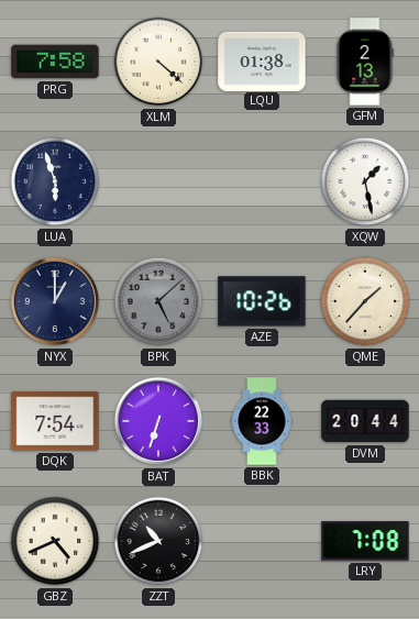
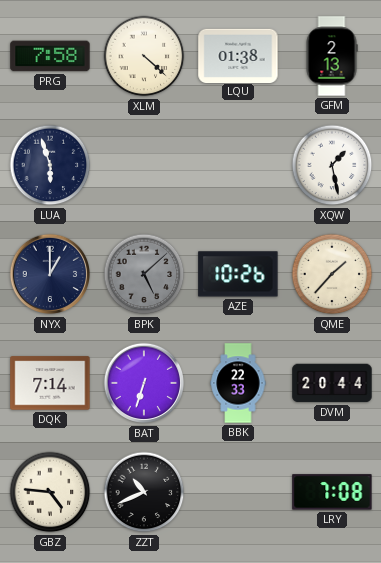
DQK: 7:54 -> 7:14 (50, 383)
GBZ: 4:41 -> 4:46 (50, 492)
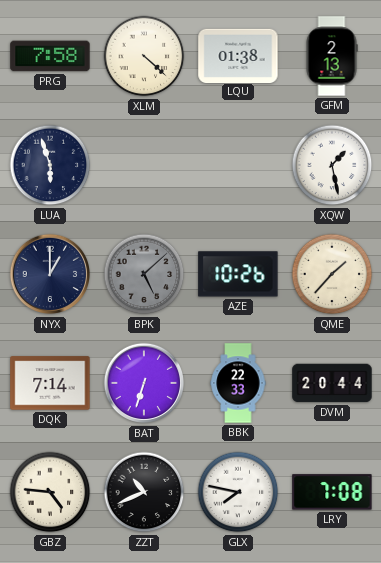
GLX: none -> 7:47 (238, 492)
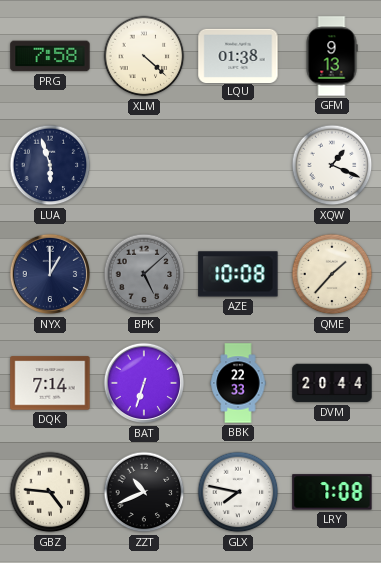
GFM: 2:13 -> 9:13 (332, 56)
XQW: 1:28 -> 1:19 (332, 165)
AZE: 10:26 -> 10:08 (238, 274)
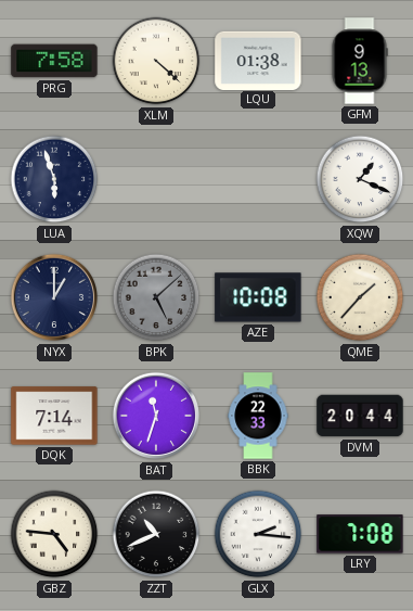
BAT: 6:33 -> 11:33 (156, 416)
GLX: 7:47 -> 2:16 (258, 534)
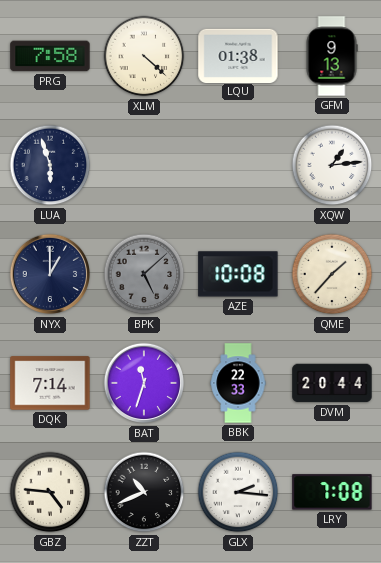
XQW: 1:19 -> 1:14 (332, 165)
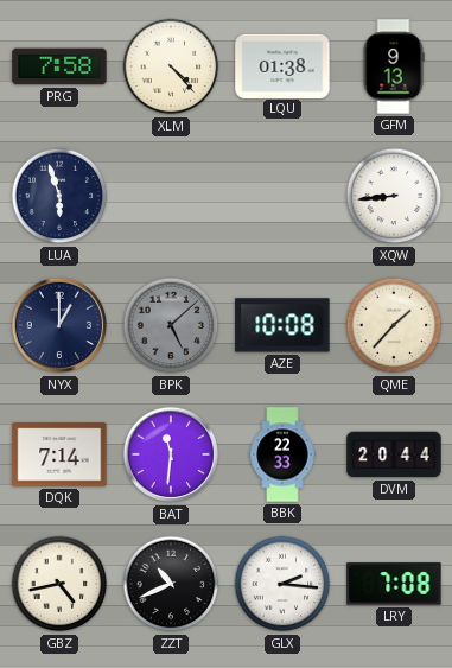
XLM: 4:22 -> 4:23 (171, 66)
XQW: 1:14 -> 8:44 (394, 196)
BAT: 11:33 -> 11:31 (171, 454)
GBZ: 4:46 -> 4:43 (59, 584)
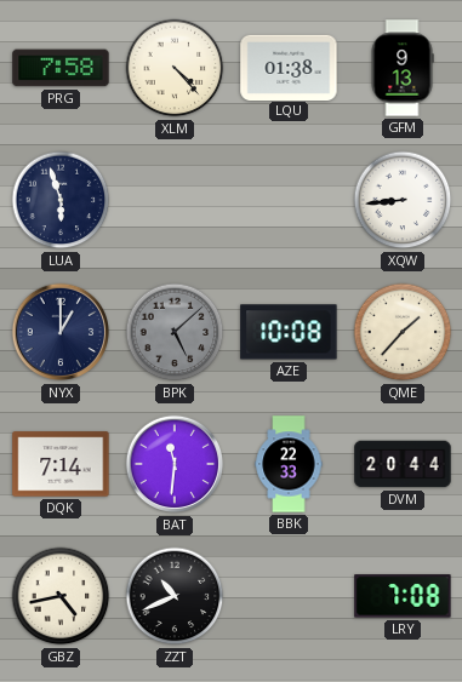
GLX: 2:16 -> none (282, 584)
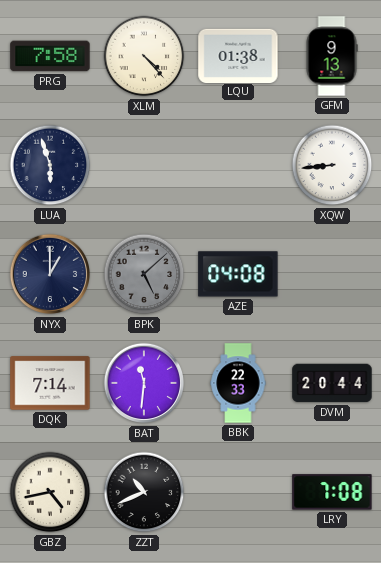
AZE: 10:08 -> 04:08 (238, 274)
QME: 1:37 -> none (403, 332)
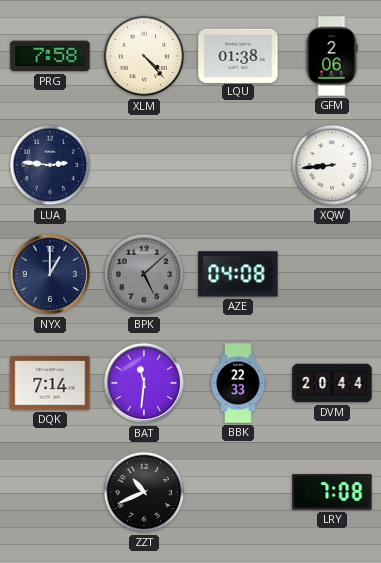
GFM: 9:13 -> 2:06 (332, 56)
LUA: 5:57 -> 2:46 (50, 165)
GBZ: 4:43 -> none (50, 492)
